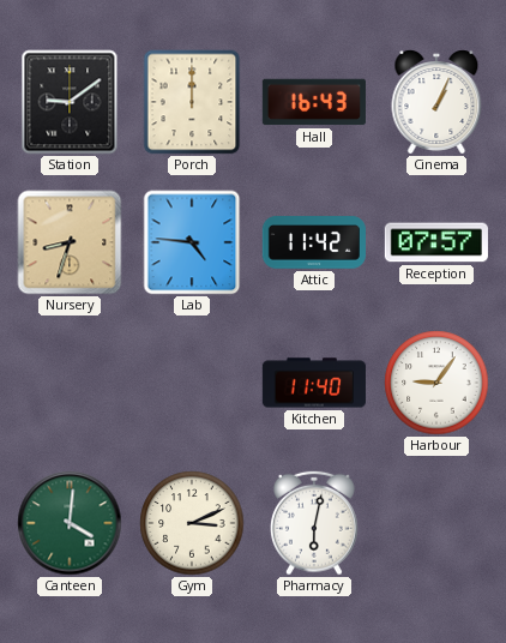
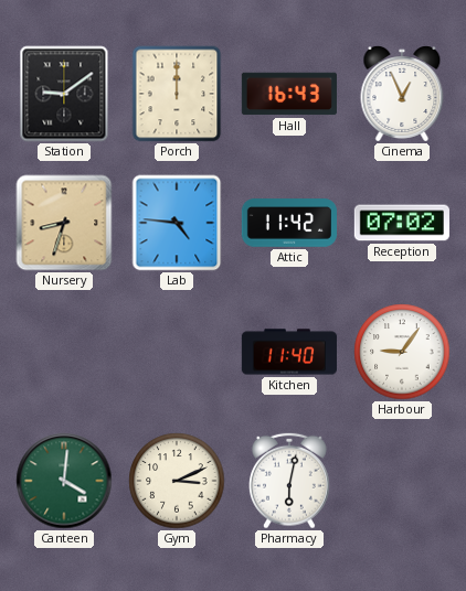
Cinema: 1:04 -> 12:56 (402, 94)
Reception: 07:57 -> 07:02 (402, 223)
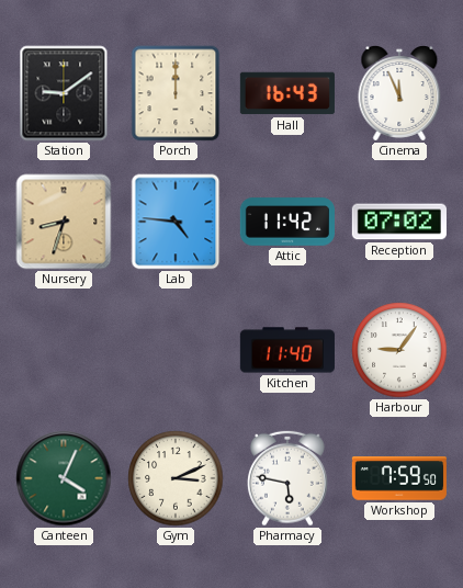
Cinema: 12:56 -> 11:56 (399, 93)
Canteen: 4:01 -> 4:04 (64, 478)
Pharmacy: 6:02 -> 5:47 (289, 478)
Workshop: none -> 7:59 (399, 478)
